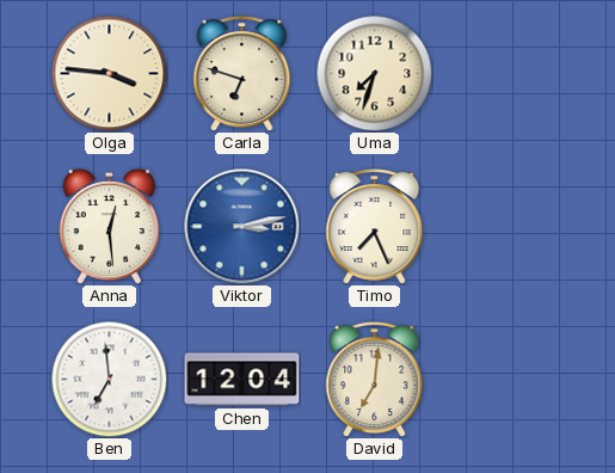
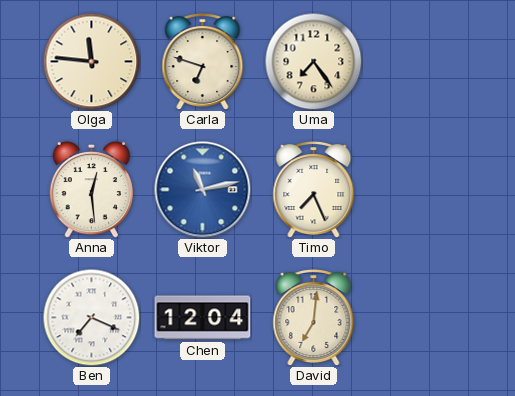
Olga: 3:46 -> 11:46 (91, 61)
Uma: 7:33 -> 7:24 (313, 61)
Viktor: 3:13 -> 11:13 (203, 190)
Ben: 6:59 -> 7:19 (91, 317)
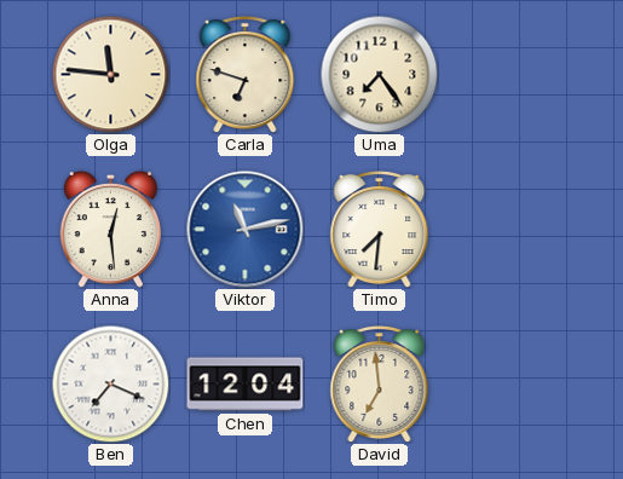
Timo: 7:26 -> 7:31 (380, 230)
David: 7:01 -> 6:59 (380, 385)
